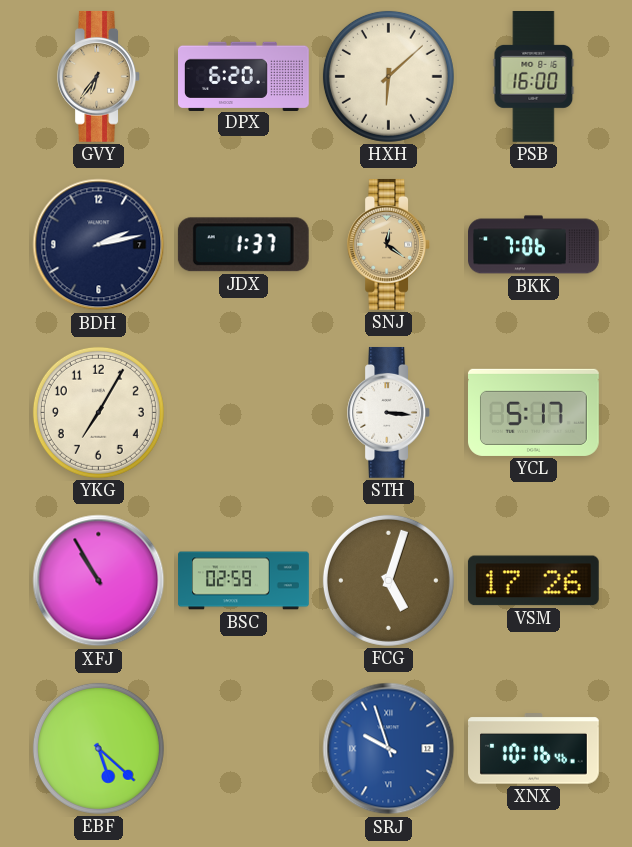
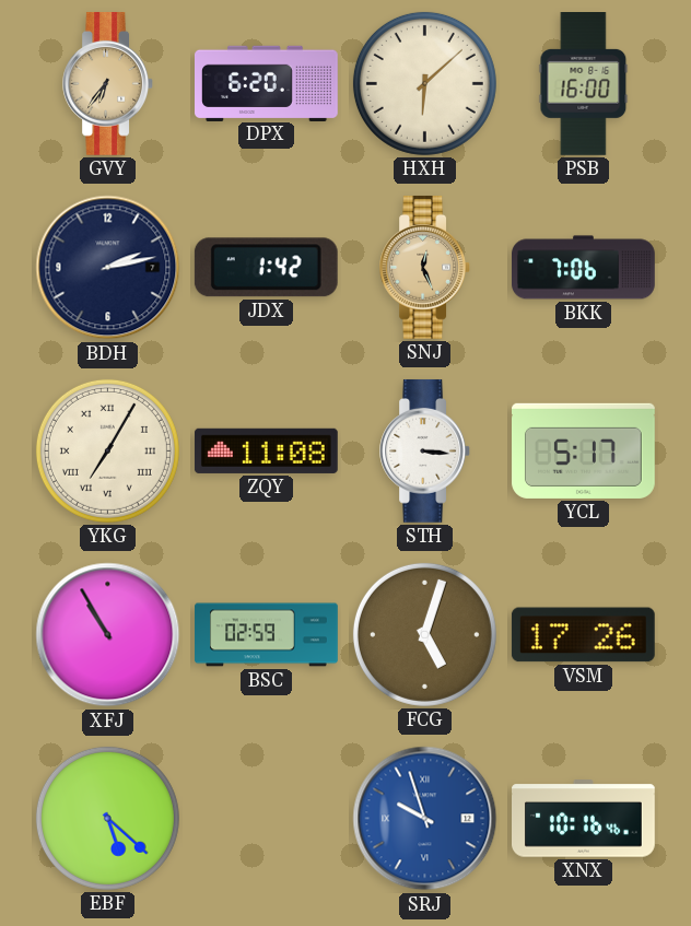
JDX: 1:37 -> 1:42 (266, 268)
SNJ: 12:21 -> 12:26 (424, 267)
YKG numerals: Arabic -> Roman (107, 450)
ZQY: none -> 11:08 (266, 450)
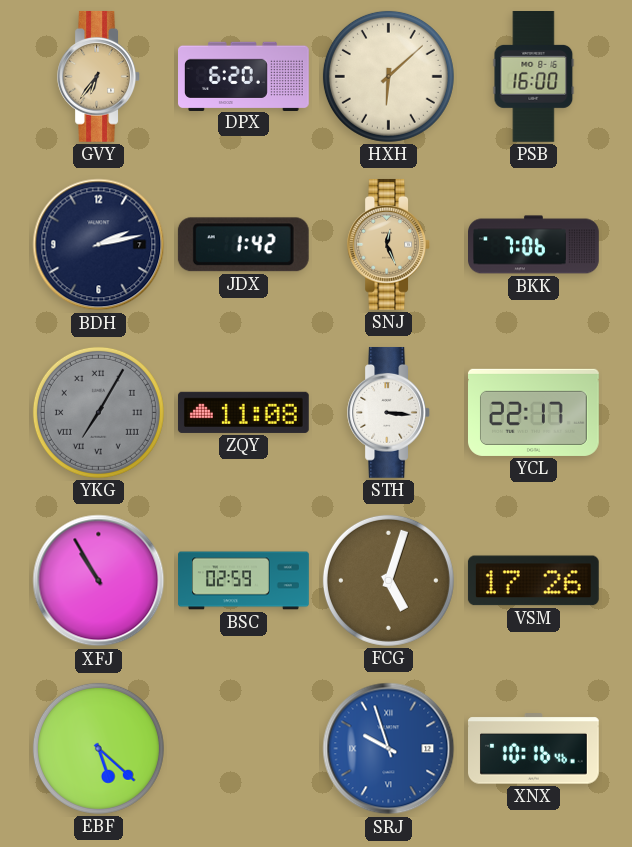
YKG dial: cream -> grey (98, 412)
YCL: 5:17 -> 22:17 (534, 412)
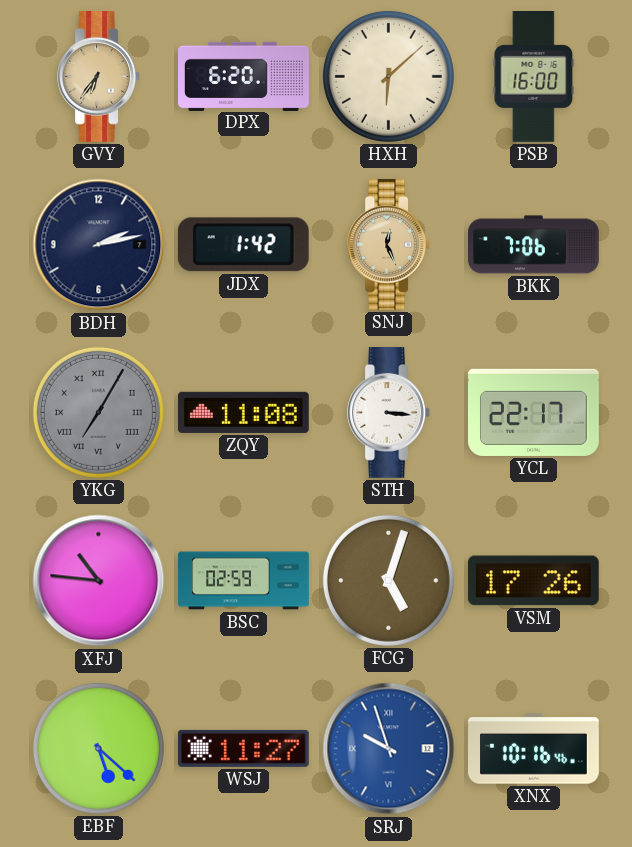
XFJ: 10:55 -> 10:46 (99, 581)
WSJ: none -> 11:27 (243, 748)
